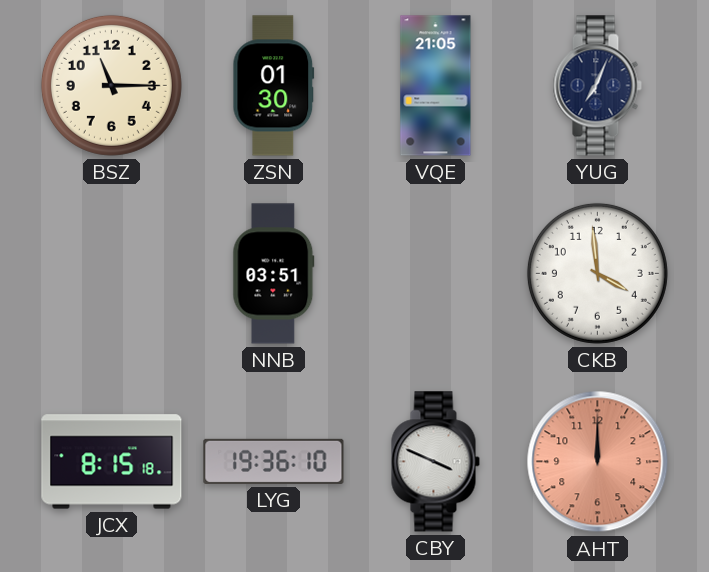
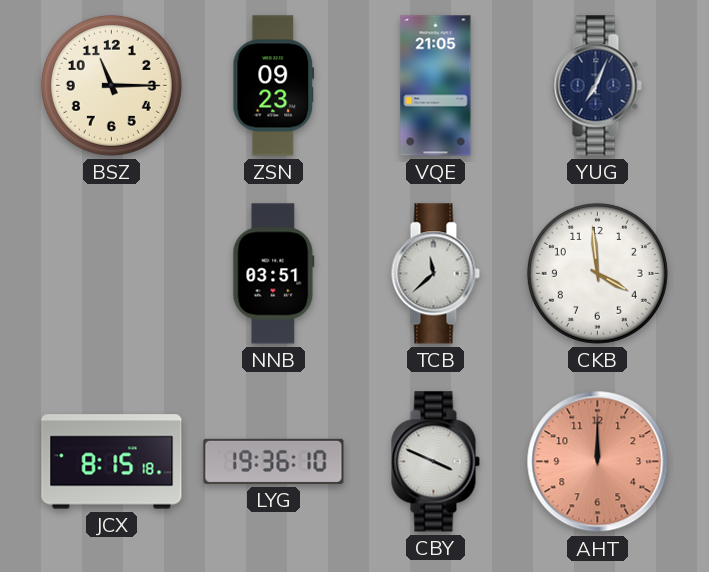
ZSN: 01:30 -> 09:23 (274, 86)
TCB: none -> 11:38 (435, 274)
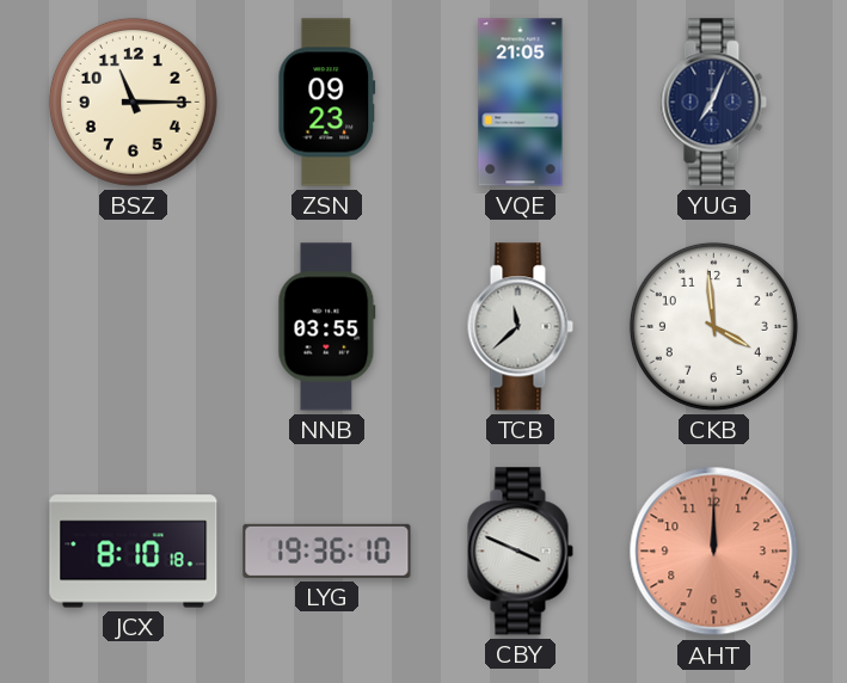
NNB: 03:51 -> 03:55 (327, 327)
JCX: 8:15 -> 8:10 (134, 552)
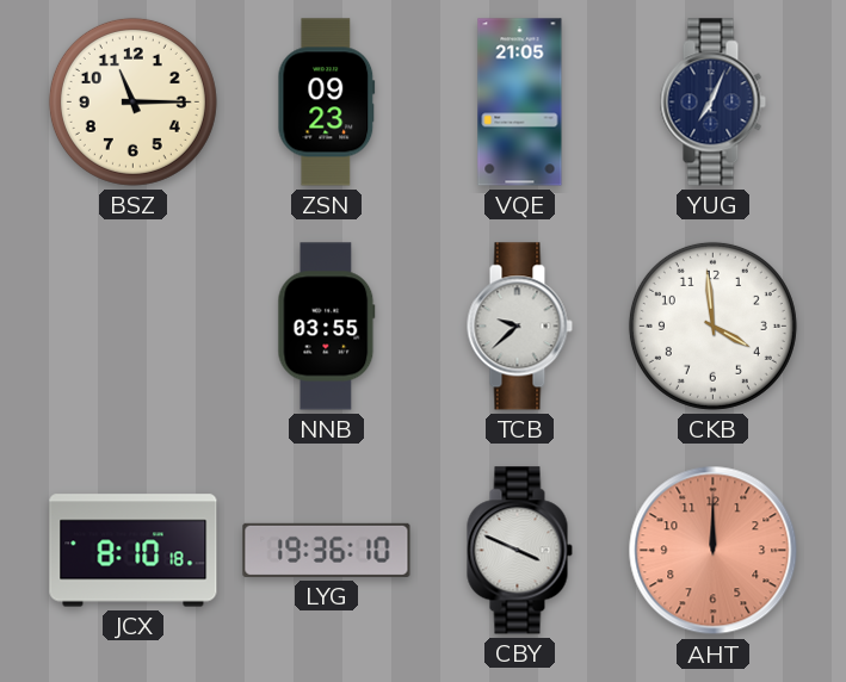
TCB: 11:38 -> 9:38 (519, 327)
